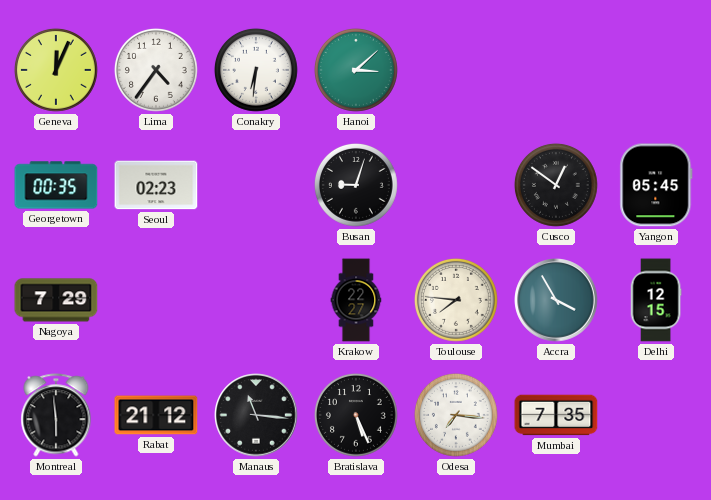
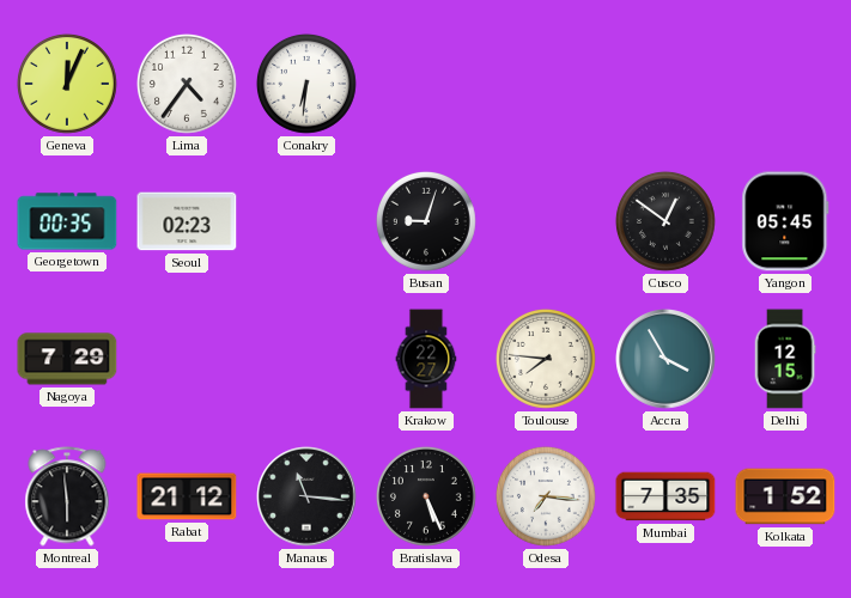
Hanoi: 3:08 -> none (356, 70)
Kolkata: none -> 1:52 (785, 496)
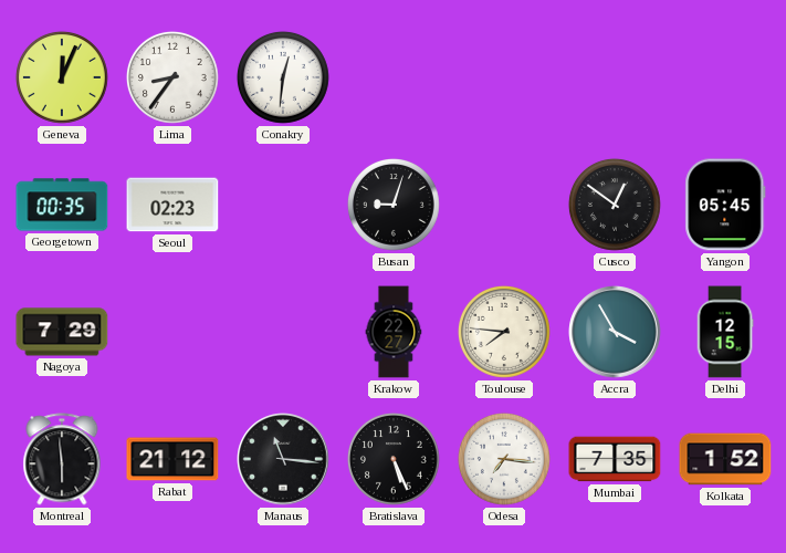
Lima: 4:36 -> 8:36 (172, 77)
Conakry: 6:31 -> 12:31 (283, 77)
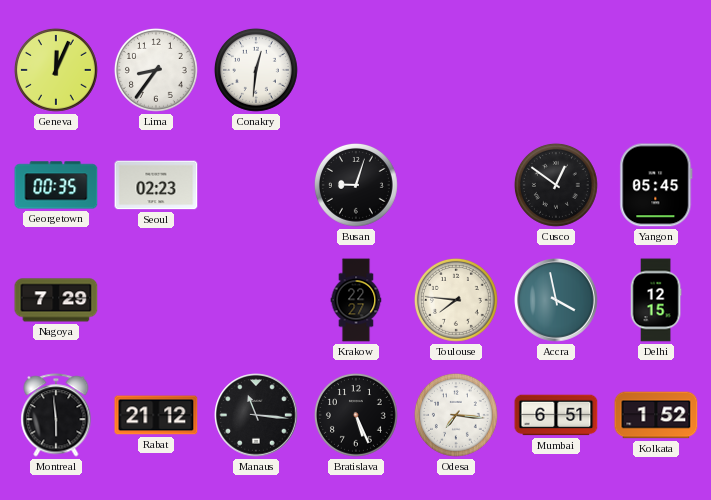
Accra: 3:55 -> 3:58 (556, 300)
Mumbai: 7:35 -> 6:51 (556, 415)
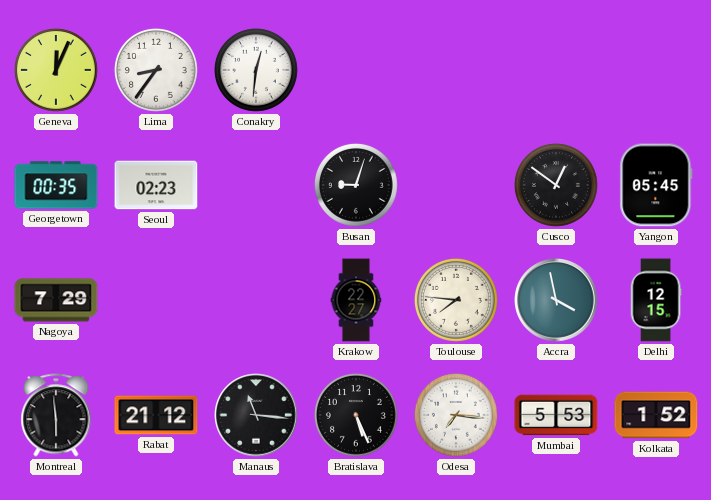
Mumbai: 6:51 -> 5:53 (556, 415)
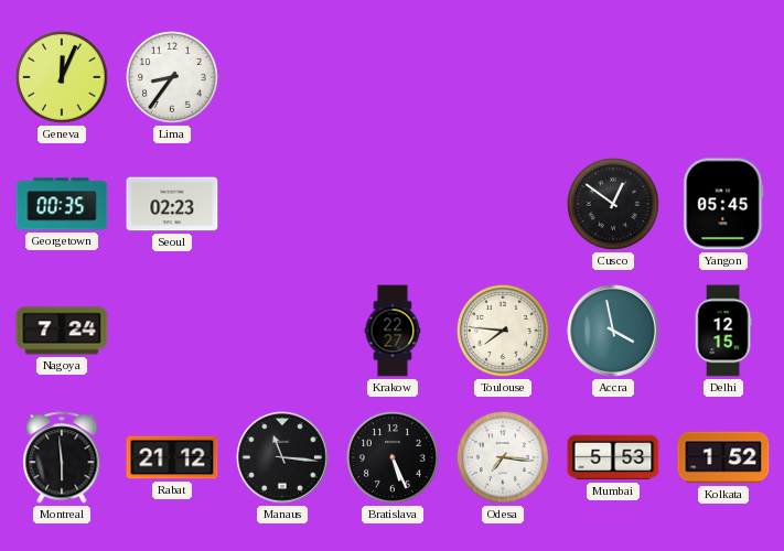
Conakry: 12:31 -> none (256, 70)
Busan: 9:03 -> none (356, 185)
Nagoya: 7:29 -> 7:24 (62, 331)
